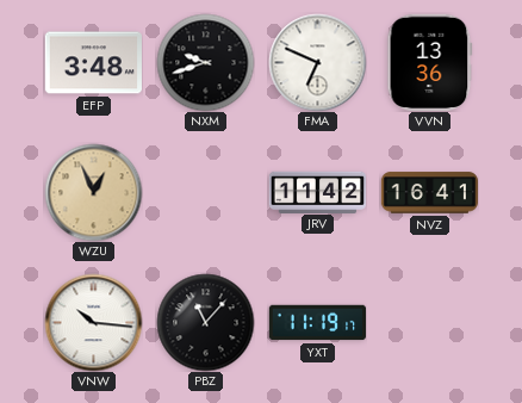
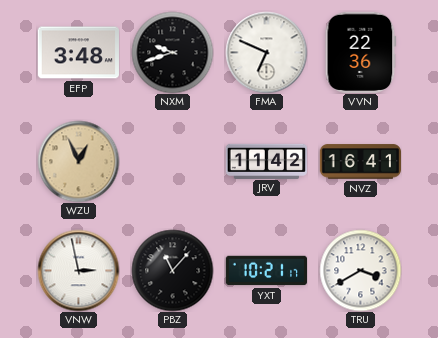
VVN: 13:36 -> 22:36 (361, 52)
VNW: 10:16 -> 2:58 (78, 270)
YXT: 11:19 -> 10:21 (266, 271)
TRU: none -> 3:40 (360, 270)
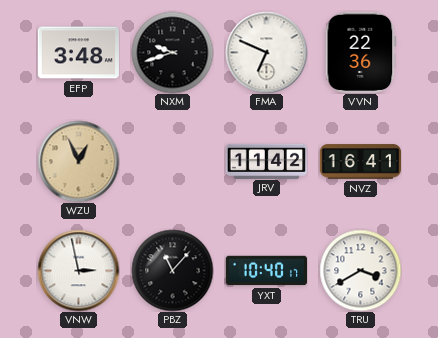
YXT: 10:21 -> 10:40 (266, 271)
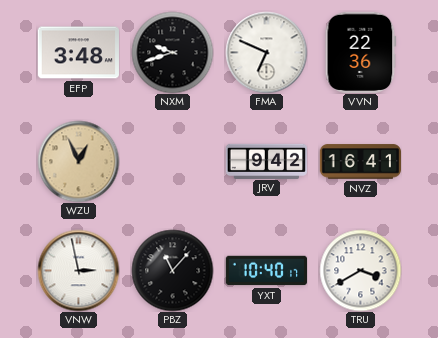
JRV: 11:42 -> 9:42 (266, 161)
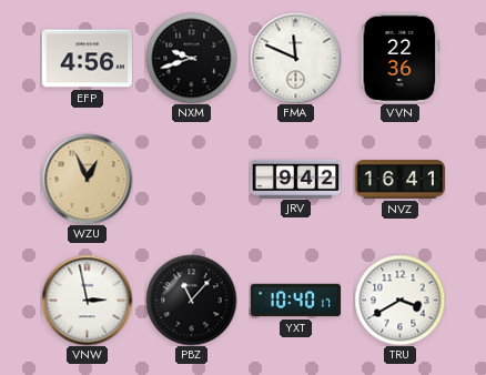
EFP: 3:48 -> 4:56 (87, 59)
FMA: 6:49 -> 11:49 (295, 58)
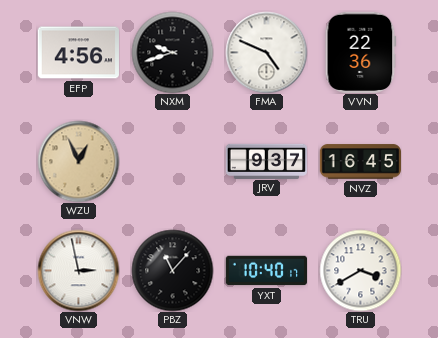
FMA: 11:49 -> 4:49 (266, 52)
JRV: 9:42 -> 9:37 (266, 161)
NVZ: 16:41 -> 16:45 (360, 162)
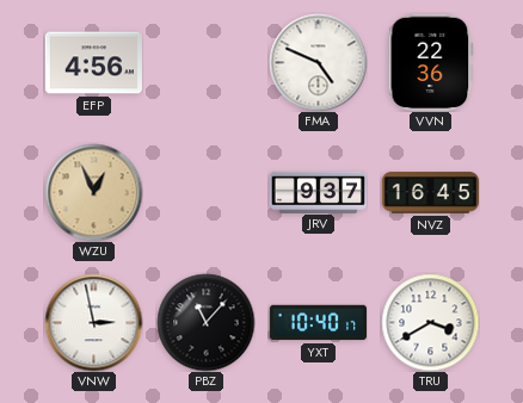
NXM: 9:42 -> none (172, 52)
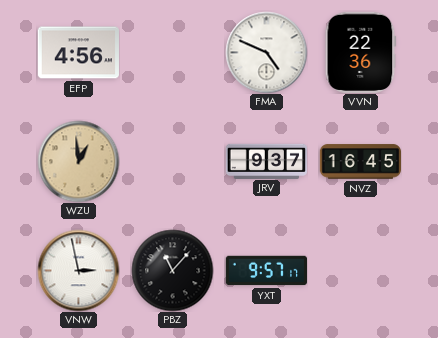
WZU: 12:56 -> 12:59 (78, 161)
YXT: 10:40 -> 9:57 (266, 271)
TRU: 3:40 -> none (430, 322)
